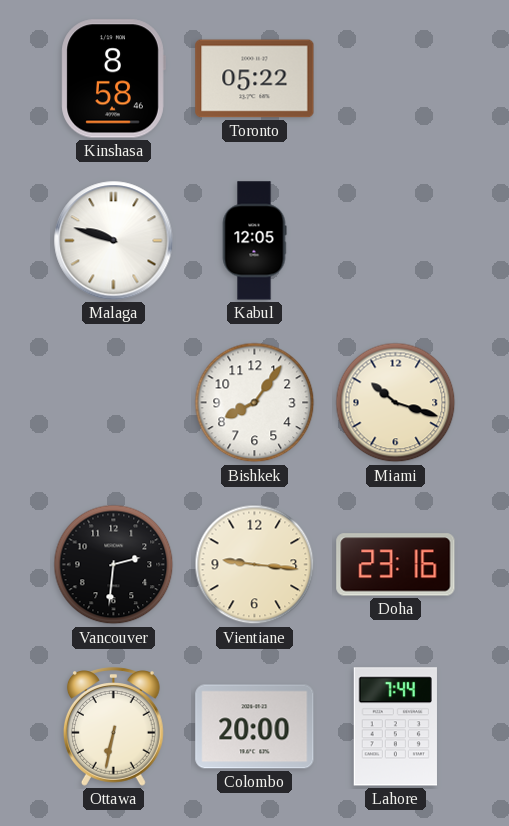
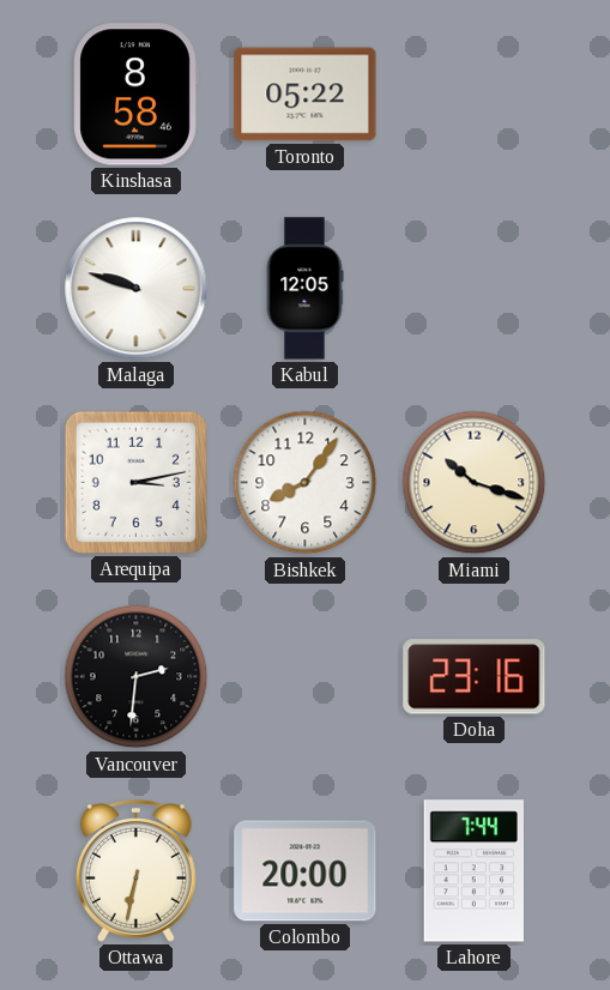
Arequipa: none -> 3:13 (135, 482)
Vientiane: 9:16 -> none (255, 565)
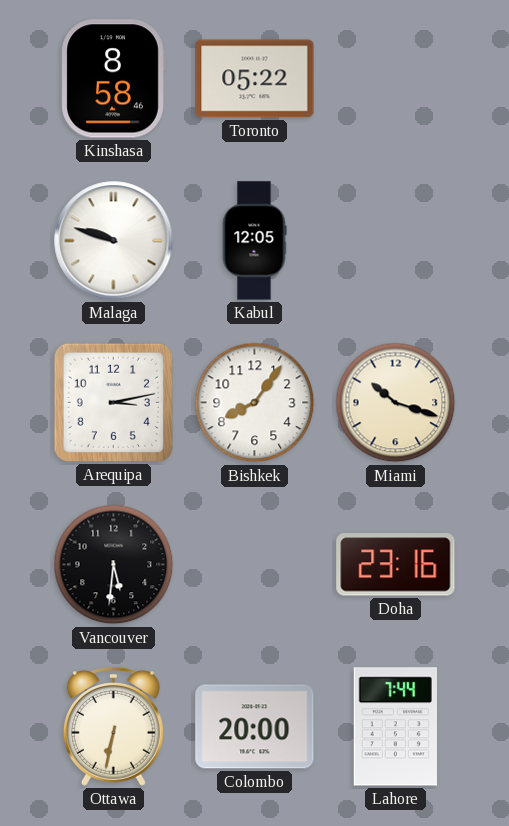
Vancouver: 2:31 -> 5:31 (114, 565)
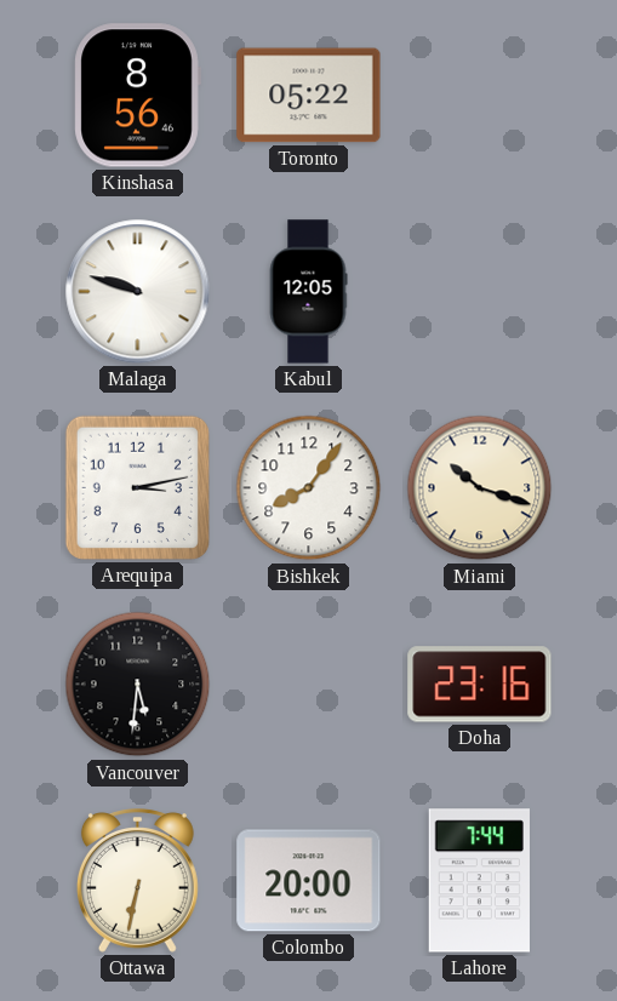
Kinshasa: 8:58 -> 8:56 (137, 96)
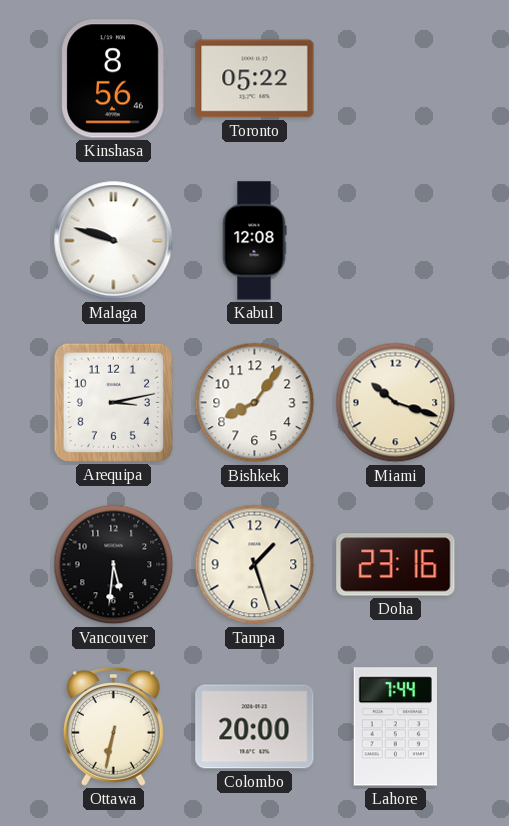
Kabul: 12:05 -> 12:08 (254, 241)
Tampa: none -> 1:27 (255, 565)
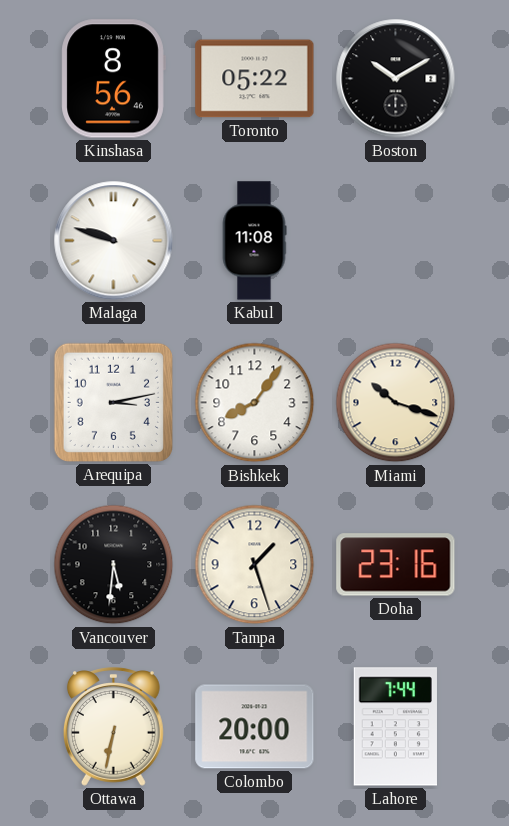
Boston: none -> 10:10 (396, 79)
Kabul: 12:08 -> 11:08 (254, 241)
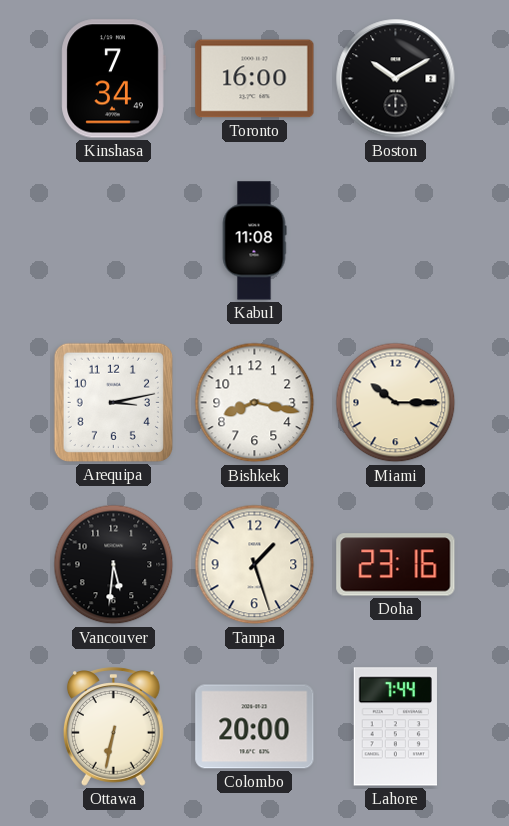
Kinshasa: 8:56 -> 7:34 (113, 79)
Toronto: 05:22 -> 16:00 (255, 79)
Malaga: 9:48 -> none (114, 241)
Bishkek: 8:06 -> 8:17 (255, 403)
Miami: 10:18 -> 10:15 (396, 403)
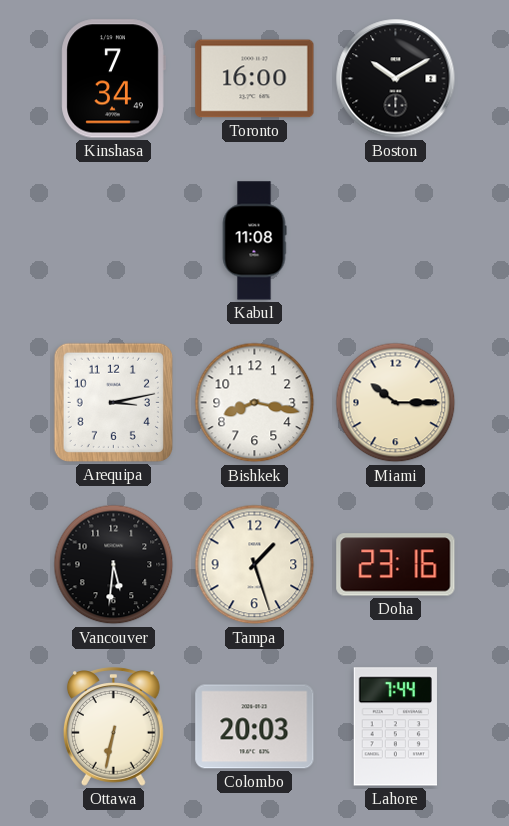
Colombo: 20:00 -> 20:03 (255, 727)
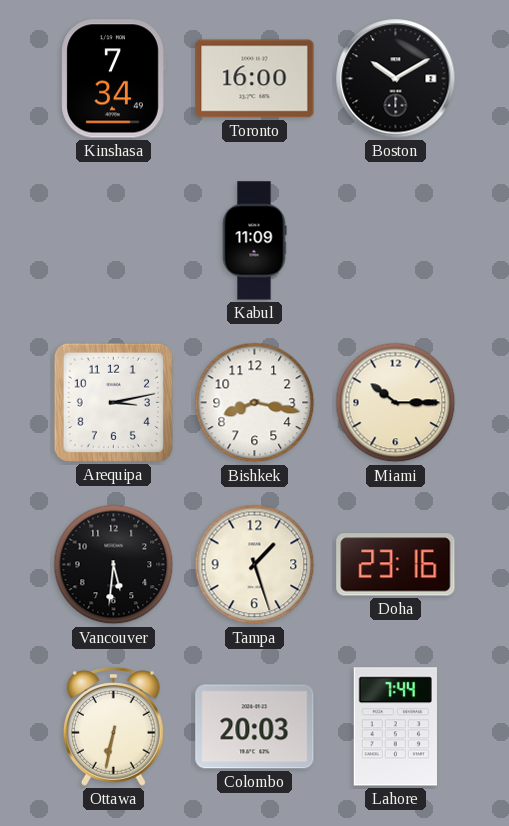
Kabul: 11:08 -> 11:09 (254, 241)
